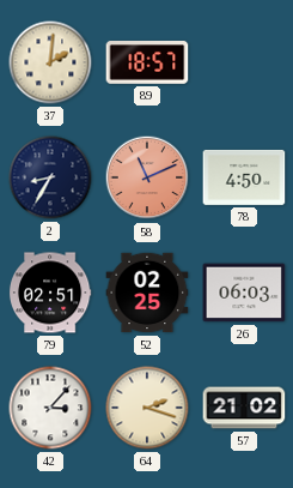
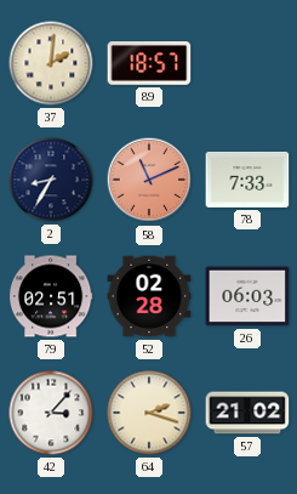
78: 4:50 -> 7:33 (247, 180)
52: 02:25 -> 02:28 (149, 296)
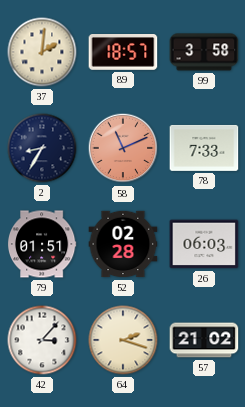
99: none -> 3:58 (204, 52)
79: 02:51 -> 01:51 (42, 244)
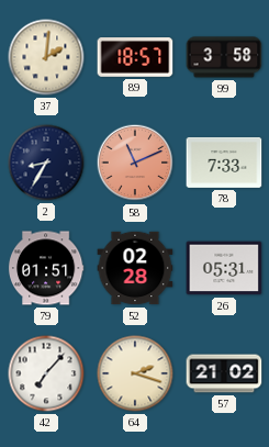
26: 06:03 -> 05:31 (224, 268)
42: 3:07 -> 7:07 (46, 373)
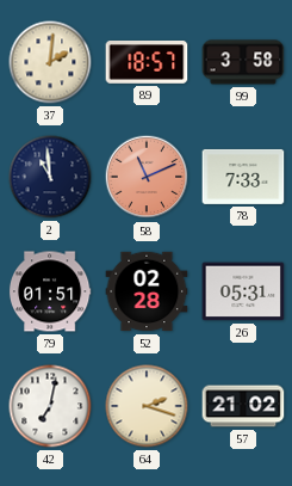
2: 8:35 -> 10:59 (50, 177)
42: 7:07 -> 7:02 (50, 406)
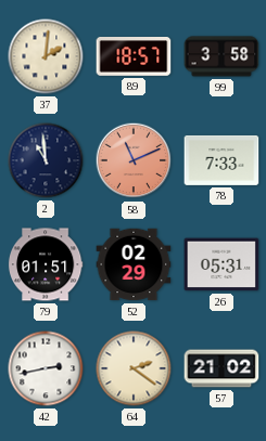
52: 02:28 -> 02:29 (134, 264)
42: 7:02 -> 2:43 (46, 368)
64: 2:18 -> 2:21 (134, 368)
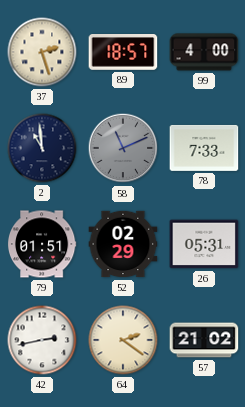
37: 2:01 -> 2:27 (42, 52)
99: 3:58 -> 4:00 (204, 52)
58 dial: salmon -> grey (123, 148)
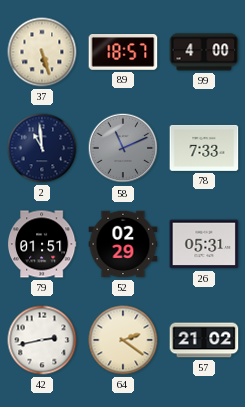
37: 2:27 -> 5:27 (42, 52)
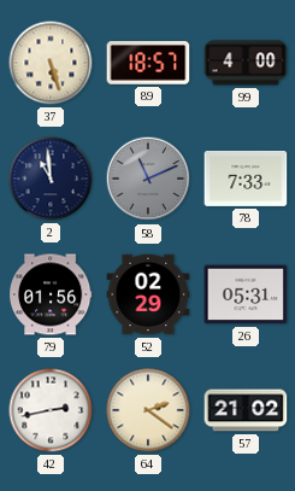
79: 01:51 -> 01:56 (51, 294)
